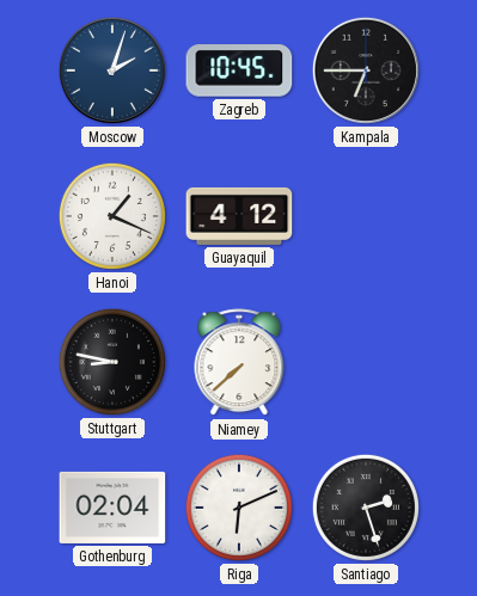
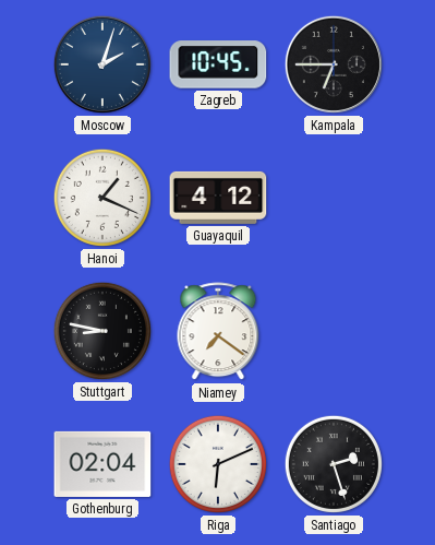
Niamey: 7:38 -> 7:21 (218, 332)
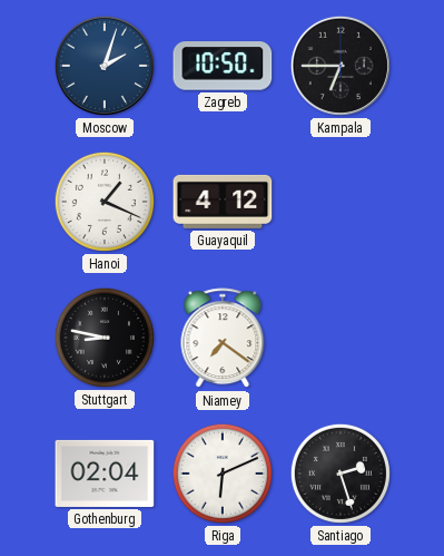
Zagreb: 10:45 -> 10:50 (223, 66)
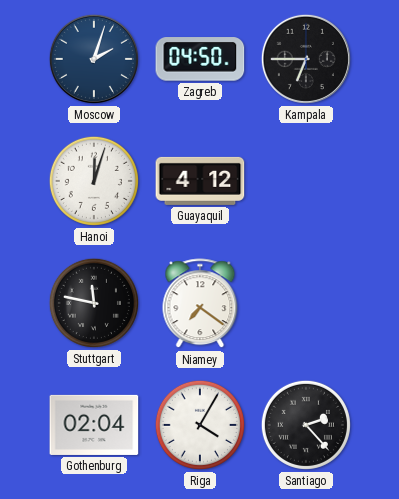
Zagreb: 10:50 -> 04:50 (200, 59)
Hanoi: 1:19 -> 12:03 (94, 181)
Stuttgart: 8:47 -> 11:47 (94, 303)
Riga: 6:11 -> 4:05 (200, 425)
Santiago: 2:27 -> 2:23 (306, 425)
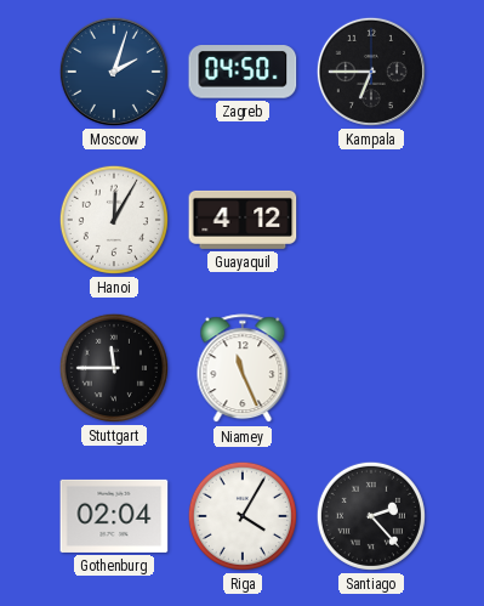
Hanoi: 12:03 -> 12:05 (114, 220)
Stuttgart: 11:47 -> 11:45 (114, 368)
Niamey: 7:21 -> 11:26 (243, 369)
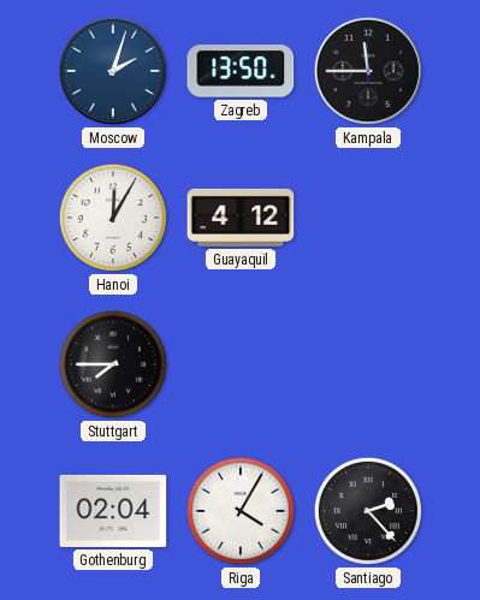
Zagreb: 04:50 -> 13:50 (241, 71)
Kampala: 6:45 -> 11:45 (368, 71)
Stuttgart: 11:45 -> 7:45 (113, 364)
Niamey: 11:26 -> none (243, 369)
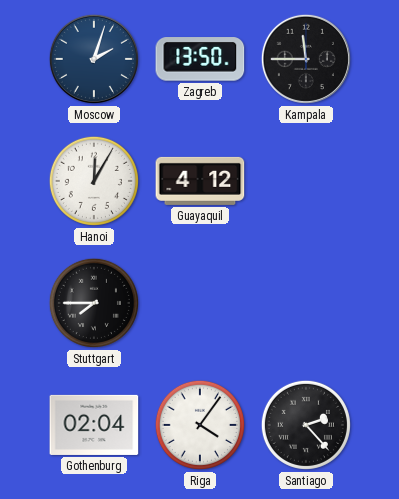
Riga: 4:05 -> 4:06 (200, 425)
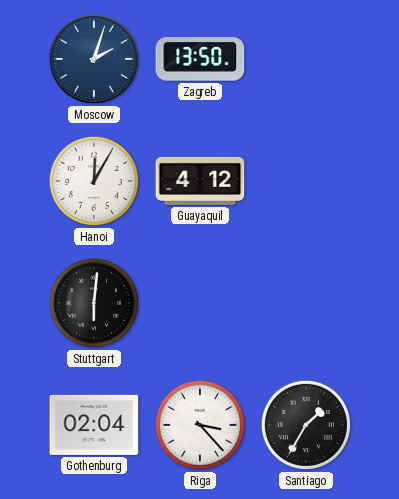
Kampala: 11:45 -> none (306, 59)
Stuttgart: 7:45 -> 6:01 (94, 303)
Riga: 4:06 -> 3:23 (200, 425)
Santiago: 2:23 -> 1:35 (306, 425)
